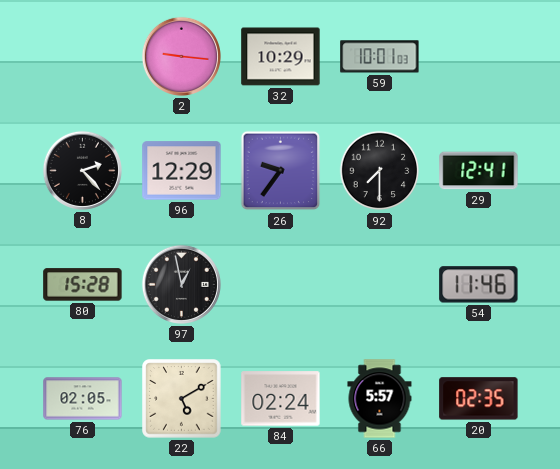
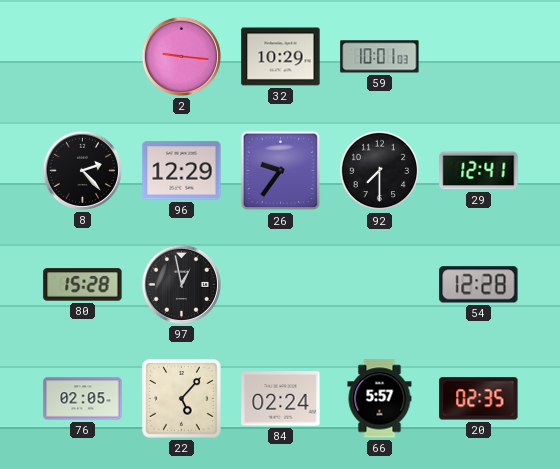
54: 11:46 -> 12:28 (479, 285)
22: 5:10 -> 5:07 (182, 399)
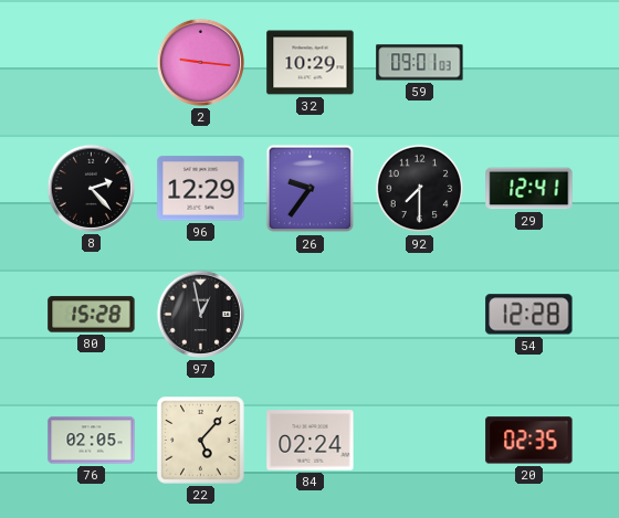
59: 10:01 -> 09:01 (420, 63)
66: 5:57 -> none (380, 399)
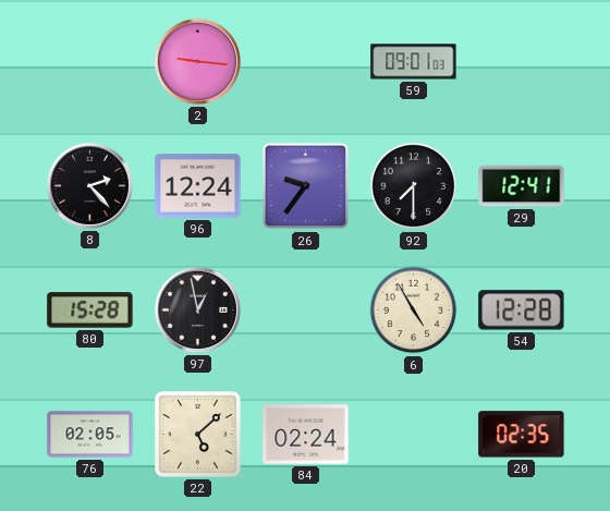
32: 10:29 -> none (311, 63)
96: 12:29 -> 12:24 (198, 186)
6: none -> 4:55 (414, 311)
22: 5:07 -> 5:08 (198, 435)
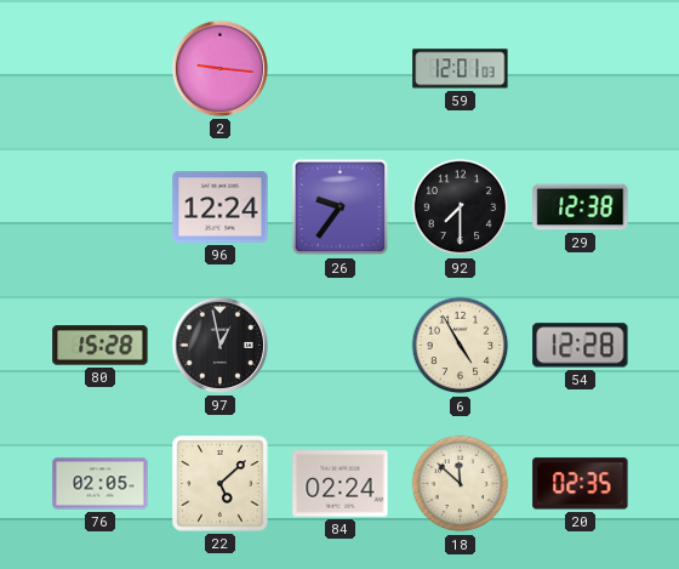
59: 09:01 -> 12:01 (461, 69)
8: 2:23 -> none (89, 185)
29: 12:41 -> 12:38 (581, 207)
18: none -> 11:52 (461, 484)
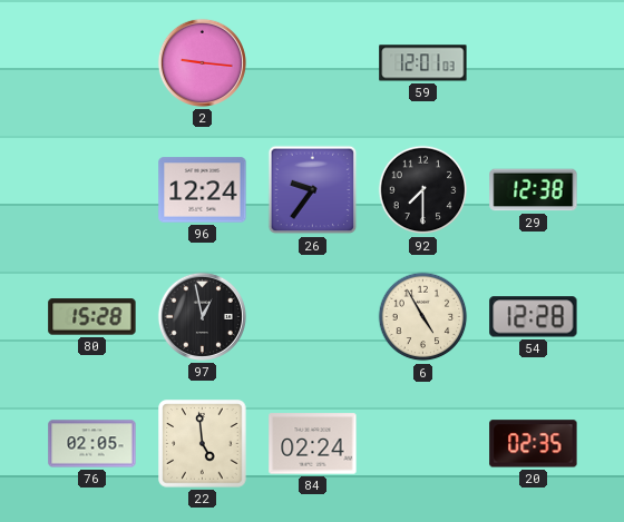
22: 5:08 -> 4:59 (203, 444)
18: 11:52 -> none (461, 484)
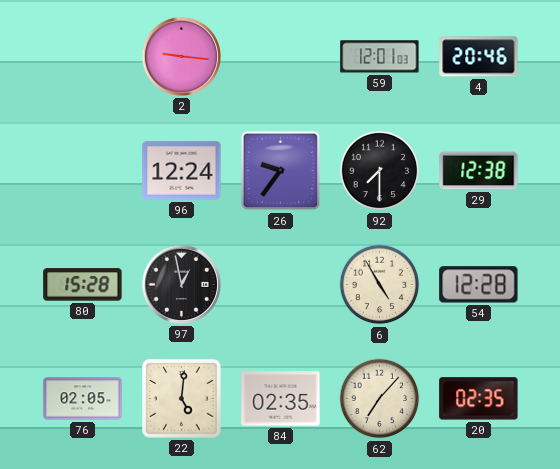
4: none -> 20:46 (479, 57)
22: 4:59 -> 5:01 (182, 399)
84: 02:24 -> 02:35 (281, 399)
62: none -> 7:07 (380, 399)
